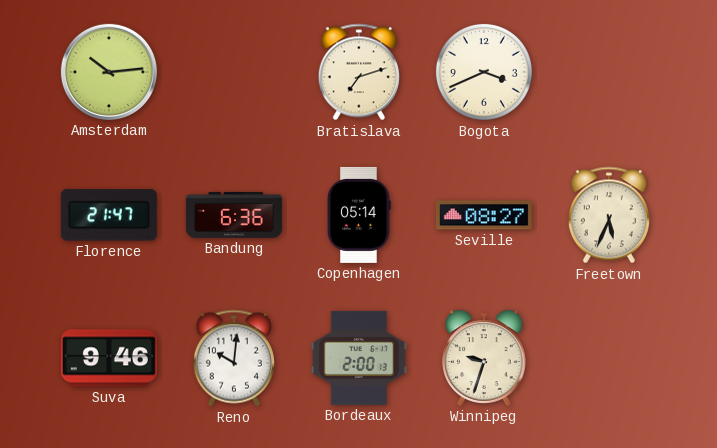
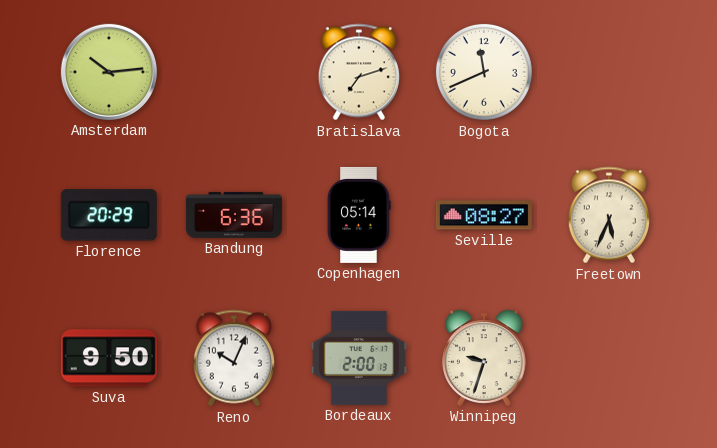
Bogota: 3:41 -> 11:41 (484, 72)
Florence: 21:47 -> 20:29 (109, 215)
Suva: 9:46 -> 9:50 (109, 358)
Reno: 10:01 -> 10:04 (234, 358)
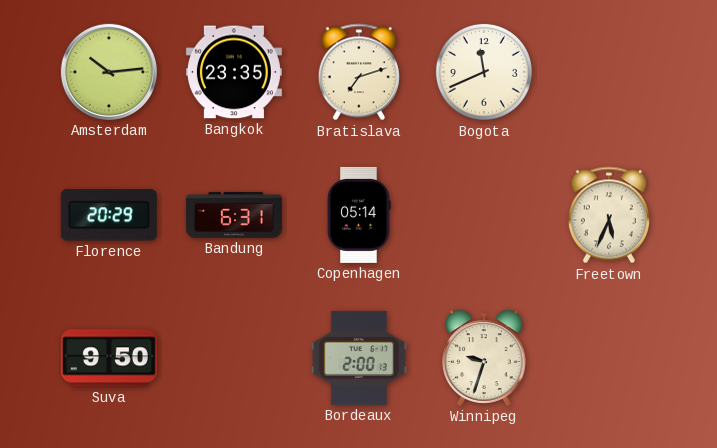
Bangkok: none -> 23:35 (234, 72)
Bandung: 6:36 -> 6:31 (234, 215)
Seville: 08:27 -> none (484, 215)
Reno: 10:04 -> none (234, 358)
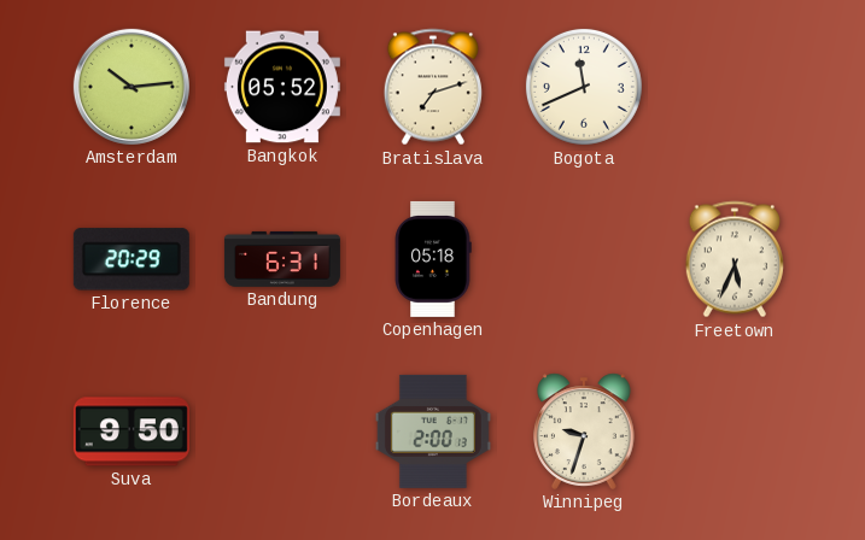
Bangkok: 23:35 -> 05:52 (282, 87)
Copenhagen: 05:14 -> 05:18 (433, 259)
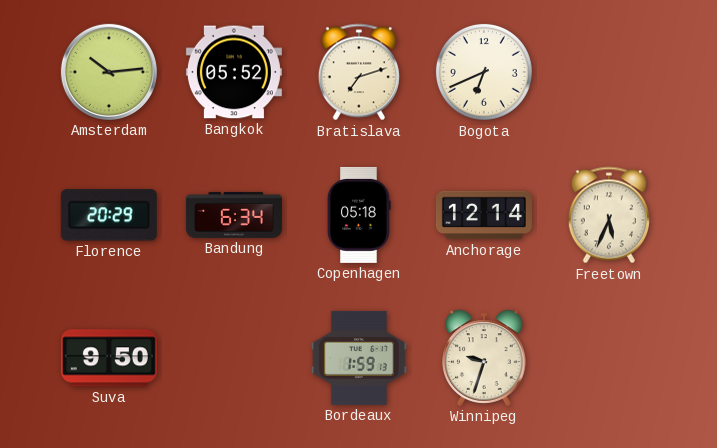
Bogota: 11:41 -> 6:41 (484, 72)
Bandung: 6:31 -> 6:34 (234, 215)
Anchorage: none -> 12:14 (484, 215)
Bordeaux: 2:00 -> 1:59 (359, 358)
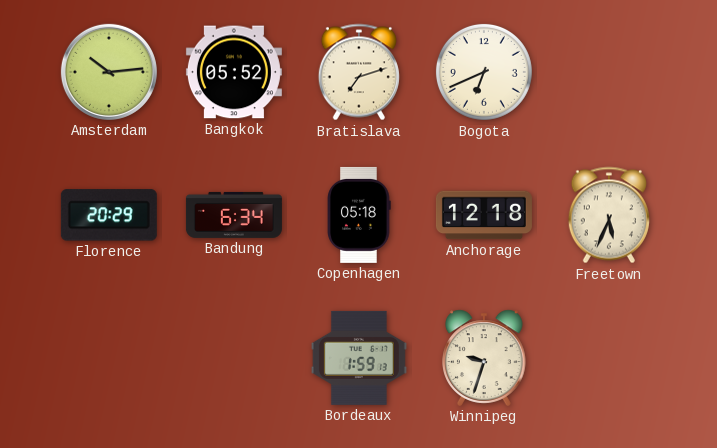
Anchorage: 12:14 -> 12:18 (484, 215)
Suva: 9:50 -> none (109, 358)
